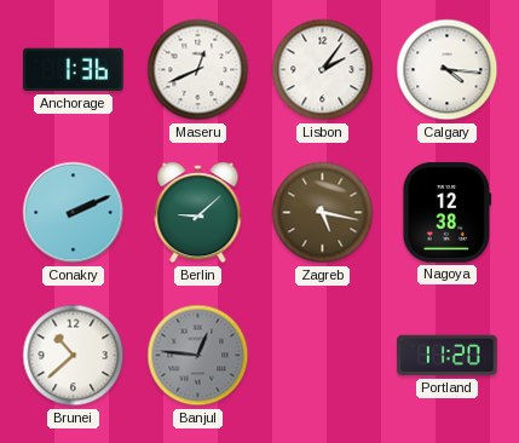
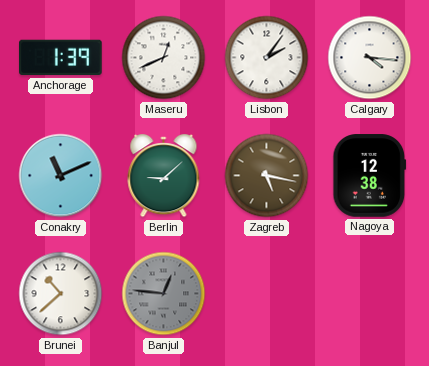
Anchorage: 1:36 -> 1:39 (61, 58)
Conakry: 2:11 -> 11:11 (61, 176)
Portland: 11:20 -> none (448, 356)
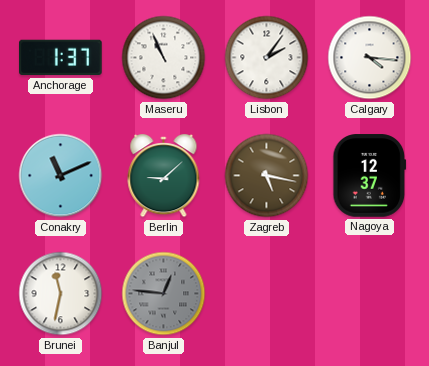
Anchorage: 1:39 -> 1:37 (61, 58)
Maseru: 12:41 -> 10:56 (164, 58)
Nagoya: 12:38 -> 12:37 (370, 176)
Brunei: 10:38 -> 11:32 (61, 294)
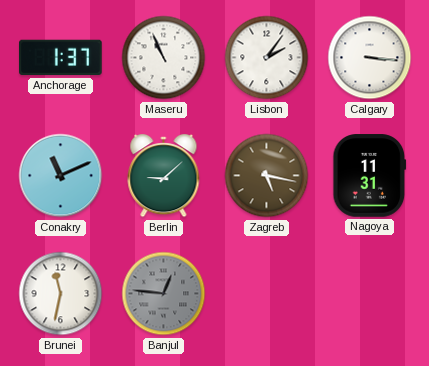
Calgary: 4:16 -> 3:16 (370, 58)
Nagoya: 12:37 -> 11:31 (370, 176)
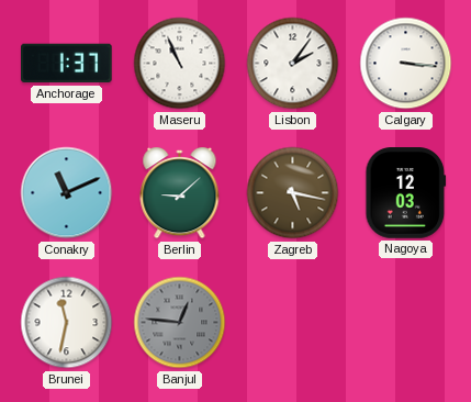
Nagoya: 11:31 -> 12:03 (406, 193)
